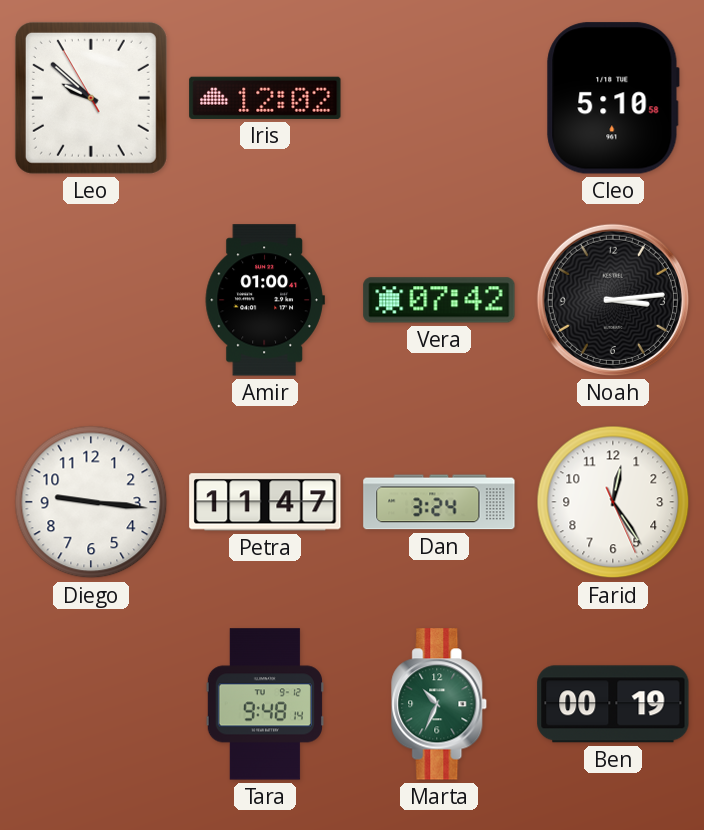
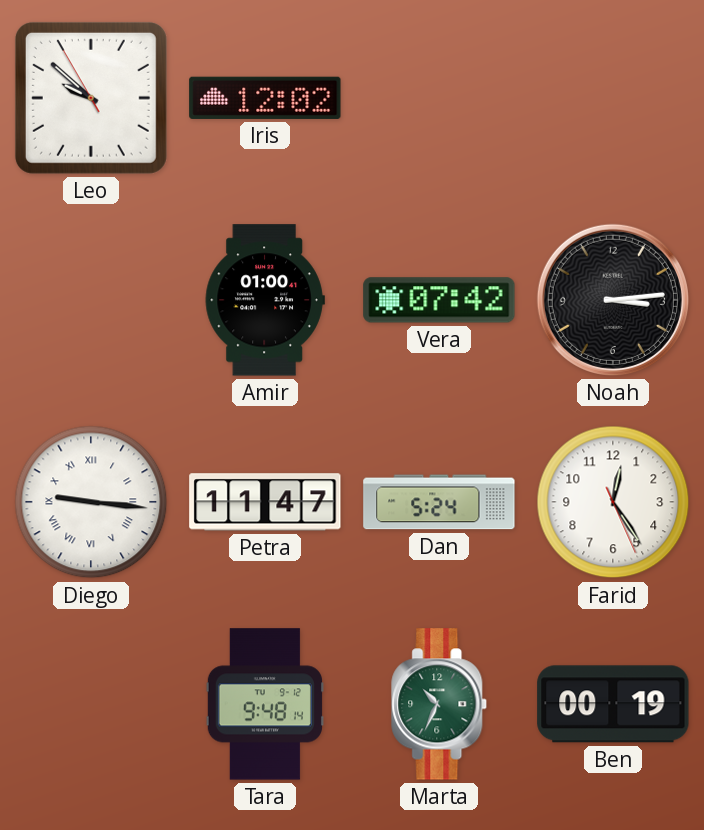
Cleo: 5:10 -> none (613, 98)
Diego numerals: Arabic -> Roman (91, 502)
Dan: 3:24 -> 5:24 (439, 502)
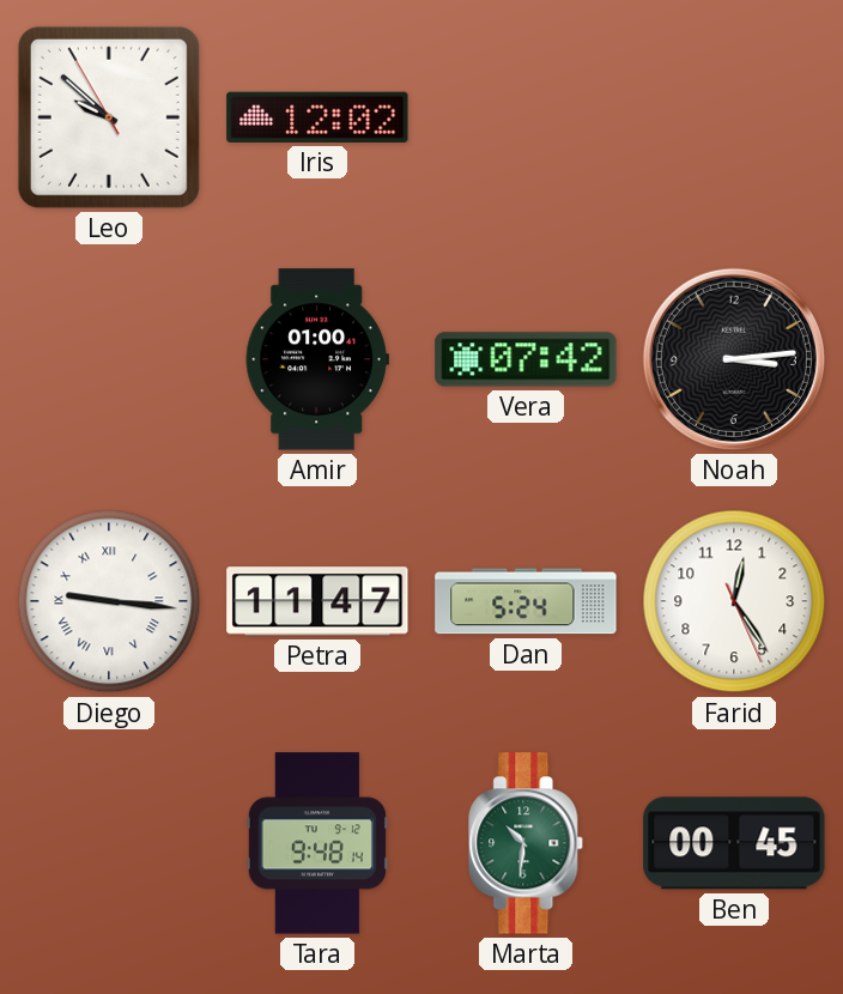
Marta: 10:34 -> 10:31 (527, 843)
Ben: 00:19 -> 00:45 (734, 843)
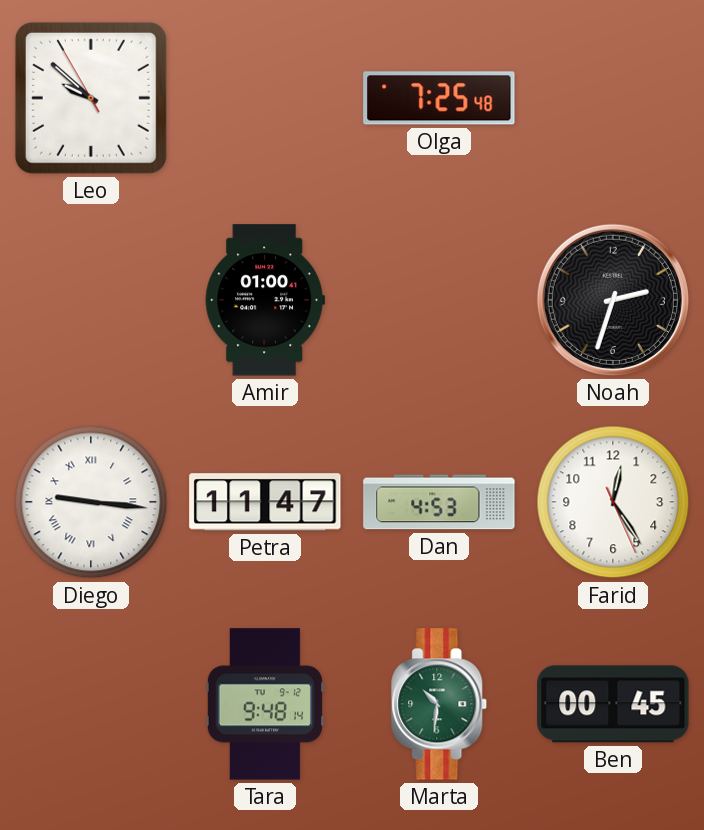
Iris: 12:02 -> none (317, 117)
Olga: none -> 7:25 (439, 98)
Vera: 07:42 -> none (526, 359)
Noah: 3:14 -> 2:33 (613, 300)
Dan: 5:24 -> 4:53 (439, 502)
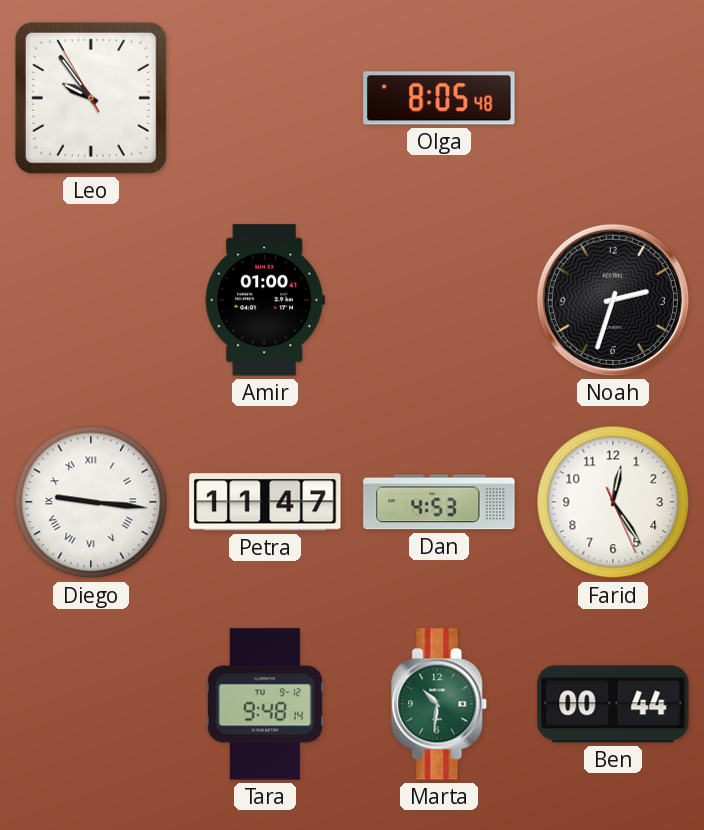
Leo: 9:51 -> 9:53 (91, 98)
Olga: 7:25 -> 8:05 (439, 98)
Ben: 00:45 -> 00:44 (613, 704)
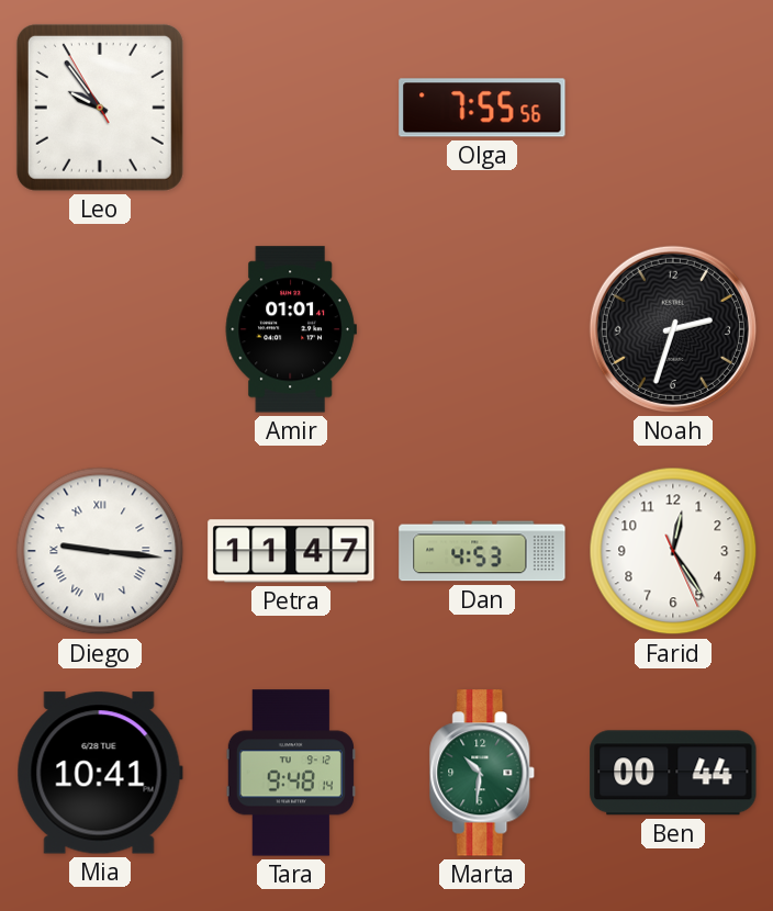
Olga: 8:05 -> 7:55 (482, 108)
Amir: 01:00 -> 01:01 (291, 329)
Mia: none -> 10:41 (100, 773)
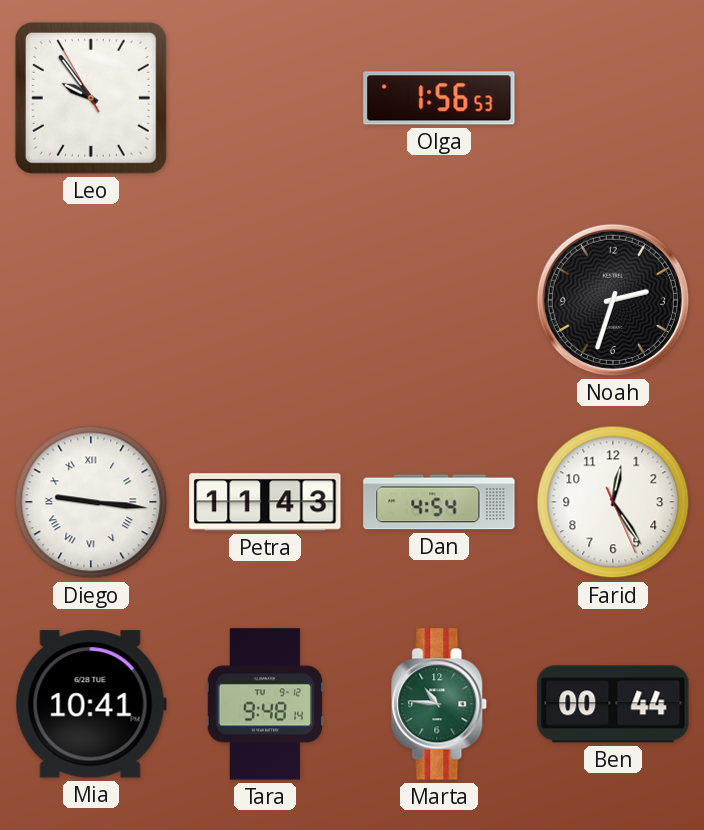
Olga: 7:55 -> 1:56 (439, 98)
Amir: 01:01 -> none (291, 329)
Petra: 11:47 -> 11:43 (265, 502)
Dan: 4:53 -> 4:54 (439, 502)
Marta: 10:31 -> 10:46 (440, 704)
